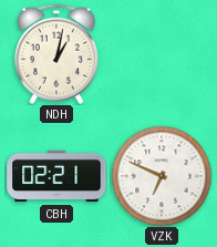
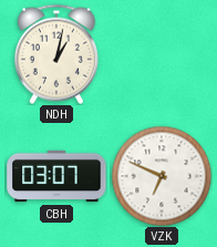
CBH: 02:21 -> 03:07 (56, 176)
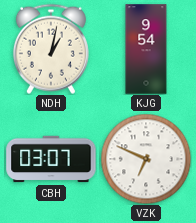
KJG: none -> 9:54 (146, 49)
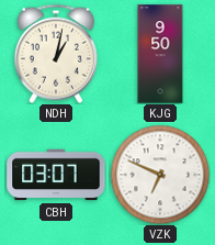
KJG: 9:54 -> 9:50 (160, 54)
